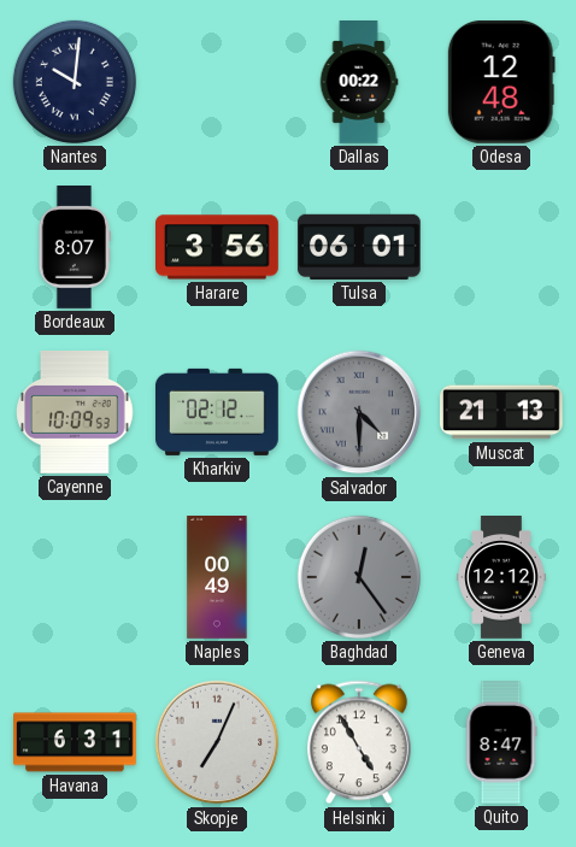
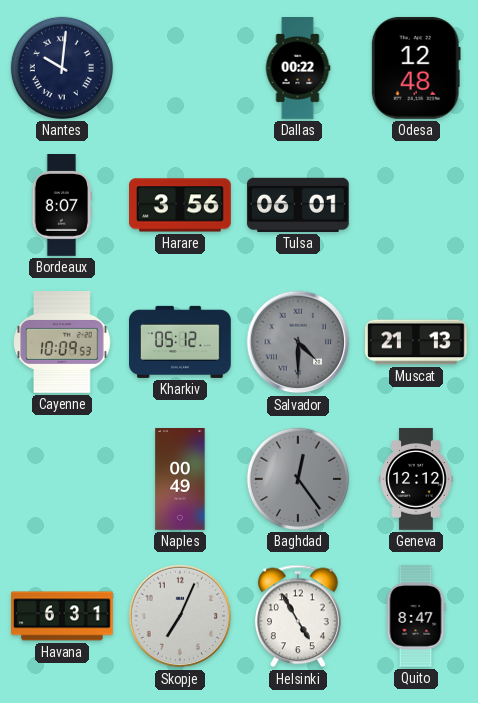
Kharkiv: 02:12 -> 05:12 (181, 342)
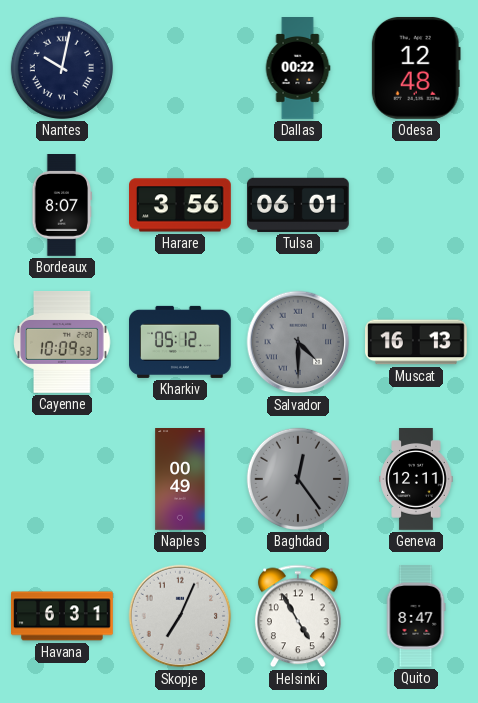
Nantes: 10:01 -> 10:02 (62, 68)
Muscat: 21:13 -> 16:13 (417, 342)
Geneva: 12:12 -> 12:11 (416, 480)
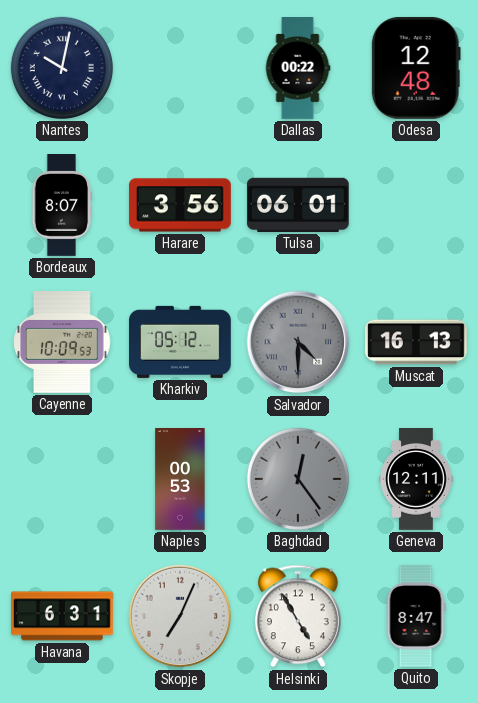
Naples: 00:49 -> 00:53 (180, 480)
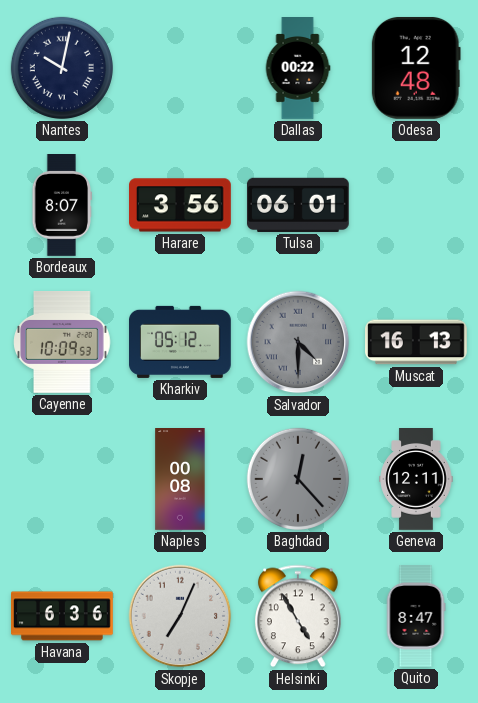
Naples: 00:53 -> 00:08 (180, 480)
Baghdad: 12:24 -> 12:23 (298, 479)
Havana: 6:31 -> 6:36 (63, 616)
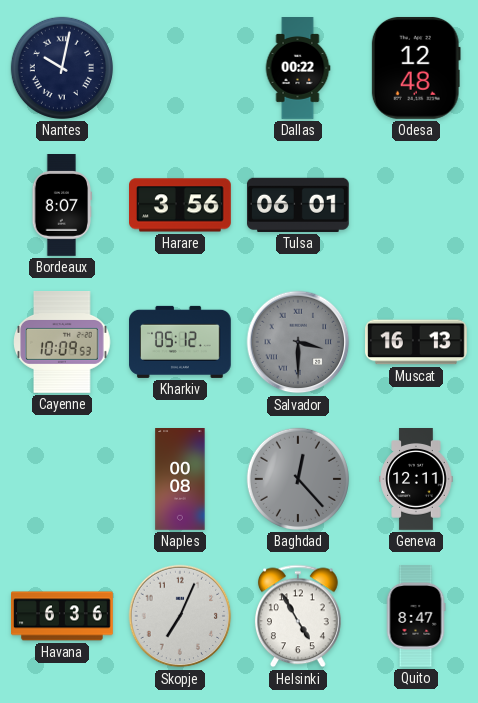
Salvador: 4:30 -> 3:30 (298, 342)
